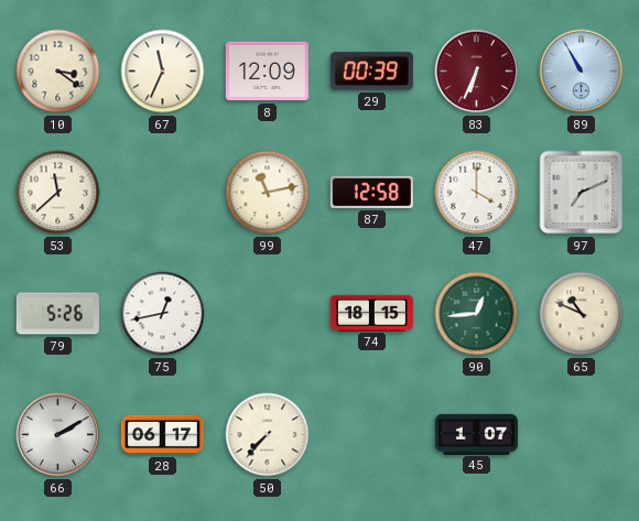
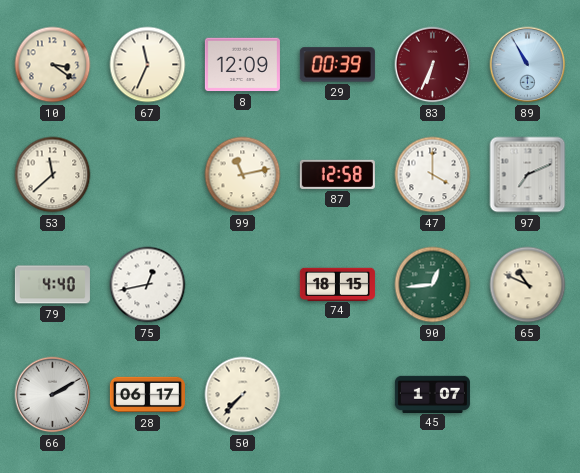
79: 5:26 -> 4:40 (52, 285)
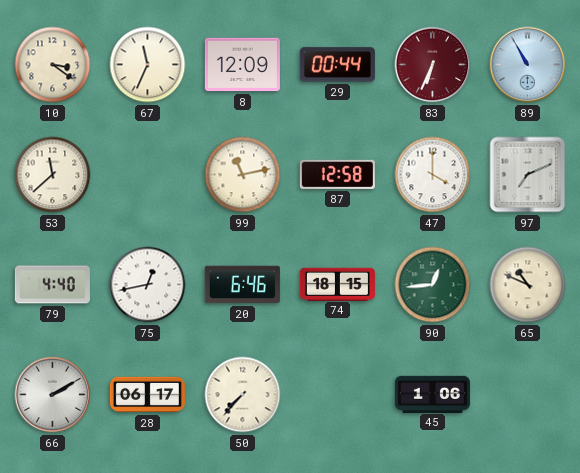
29: 00:39 -> 00:44 (337, 65)
20: none -> 6:46 (242, 285)
45: 1:07 -> 1:06 (432, 394)
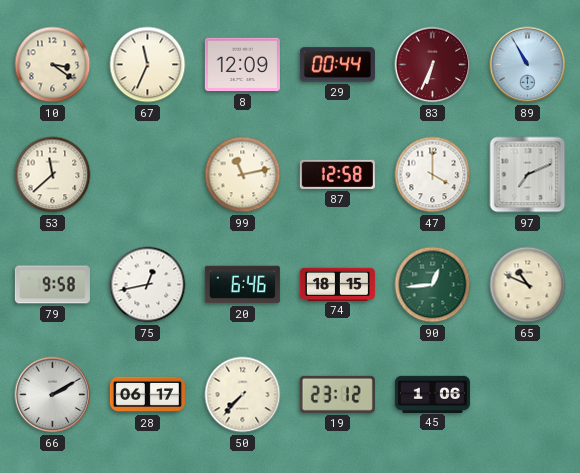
79: 4:40 -> 9:58 (52, 285)
19: none -> 23:12 (337, 394)
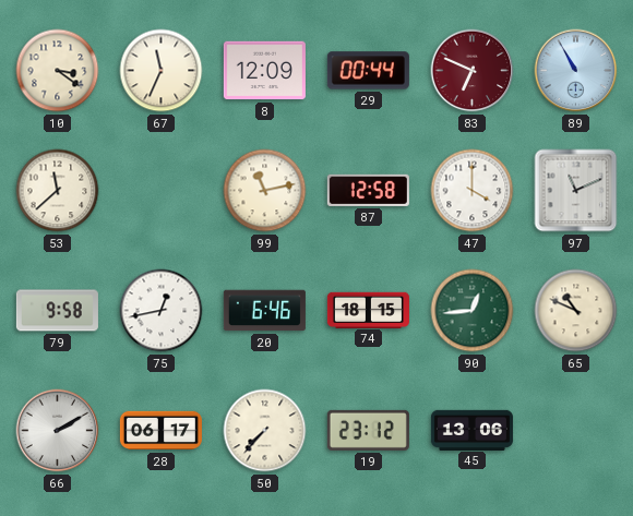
83: 6:34 -> 6:49 (473, 71)
97: 7:11 -> 11:11 (576, 191)
45: 1:06 -> 13:06 (471, 430)
